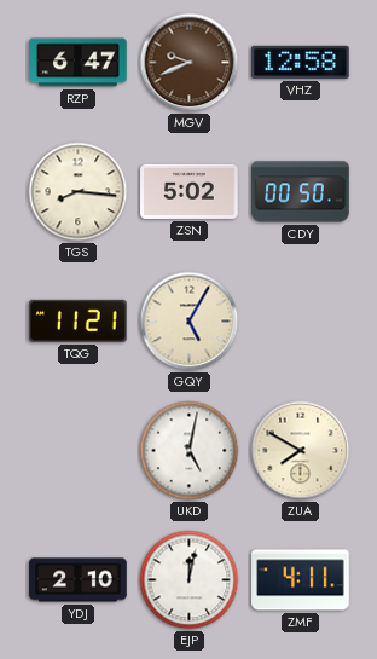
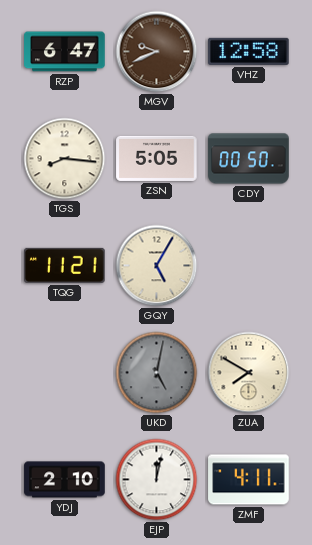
ZSN: 5:02 -> 5:05 (157, 158)
UKD dial: white -> grey (157, 373)
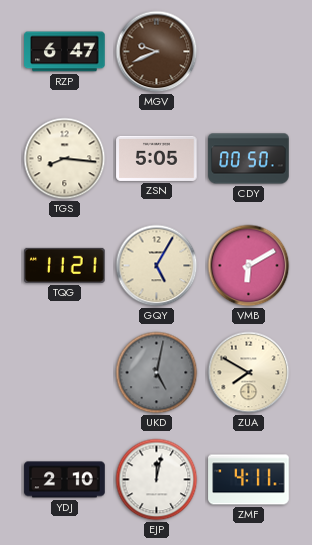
VHZ: 12:58 -> none (249, 51)
VMB: none -> 6:10 (249, 266)
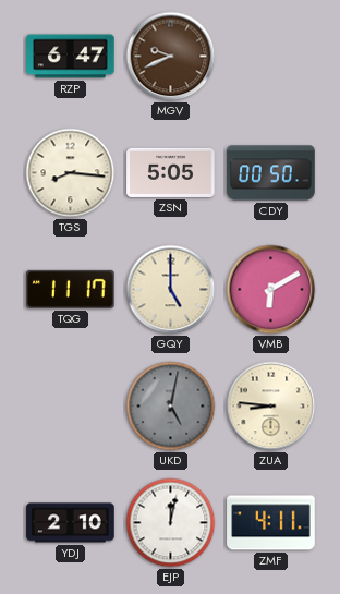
TQG: 11:21 -> 11:17 (71, 289)
GQY: 5:05 -> 5:00 (171, 290)
ZUA: 7:50 -> 8:46 (271, 407)
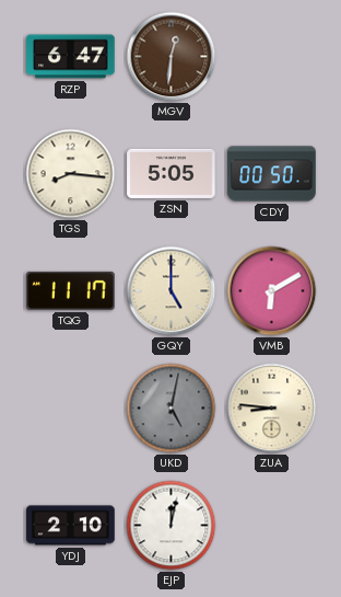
MGV: 9:41 -> 12:31 (172, 57)
ZMF: 4:11 -> none (271, 523)
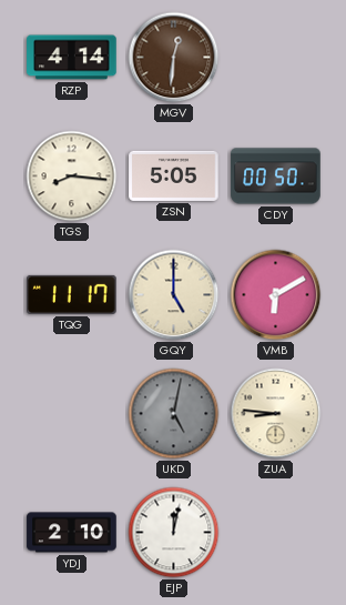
RZP: 6:47 -> 4:14 (72, 58)
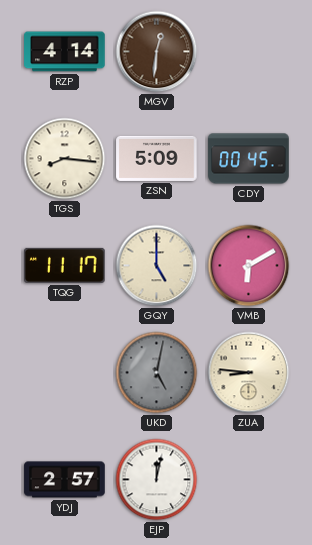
ZSN: 5:05 -> 5:09 (157, 158)
CDY: 00:50 -> 00:45 (249, 159)
YDJ: 2:10 -> 2:57 (65, 480)
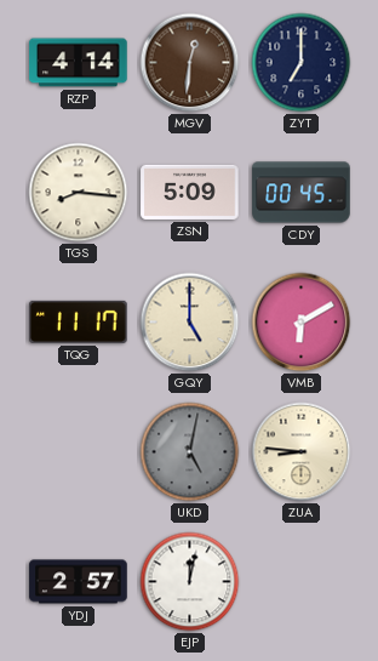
ZYT: none -> 7:00 (302, 63)
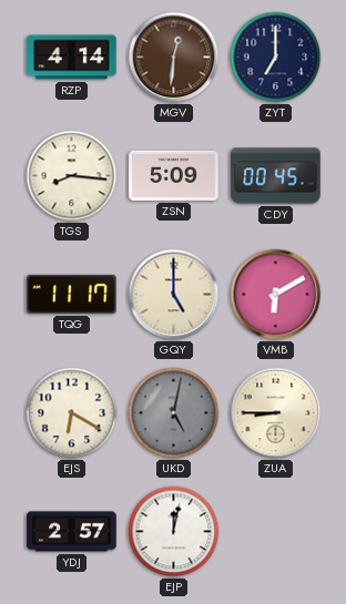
EJS: none -> 6:20 (72, 413)
ZUA: 8:46 -> 8:45 (276, 413)
